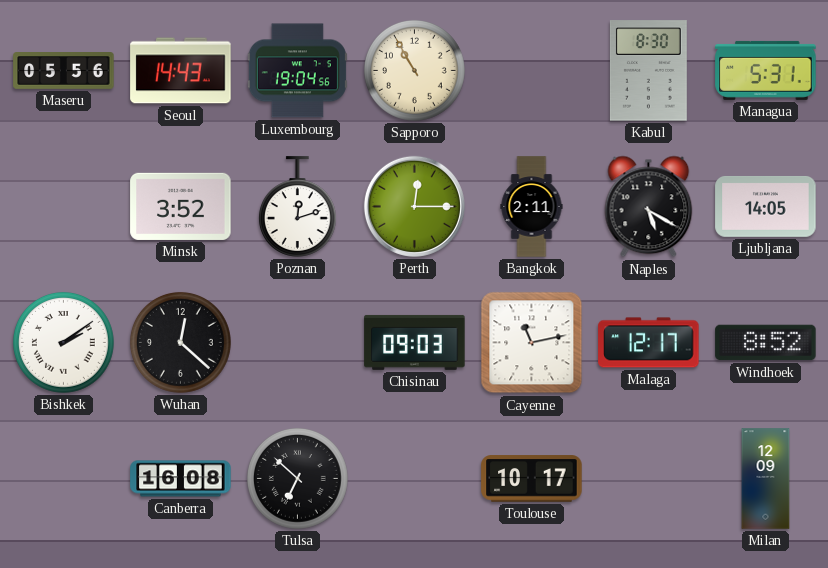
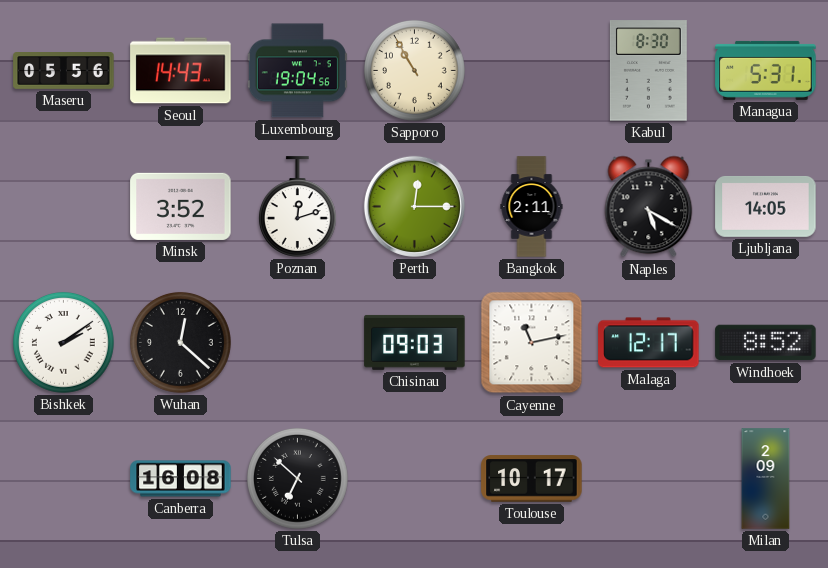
Milan: 12:09 -> 2:09 (766, 479)
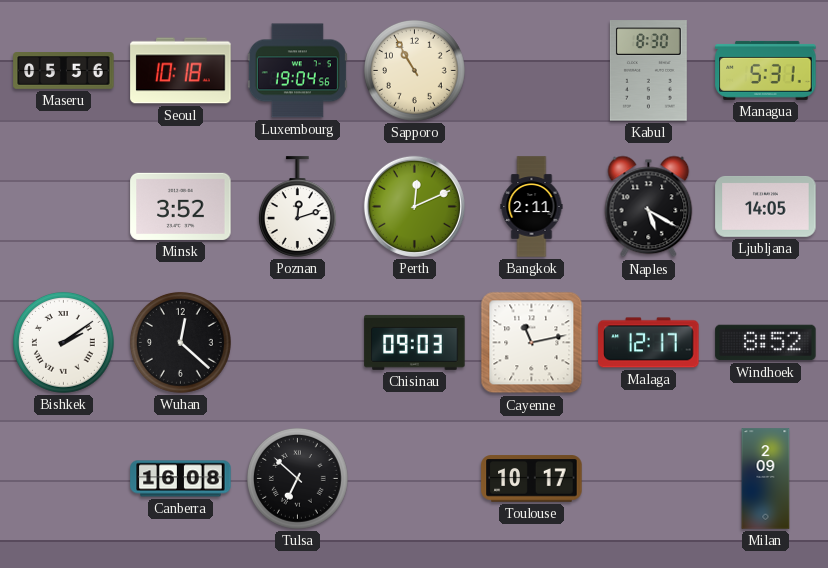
Seoul: 14:43 -> 10:18 (181, 71)
Perth: 12:15 -> 12:11 (414, 206)
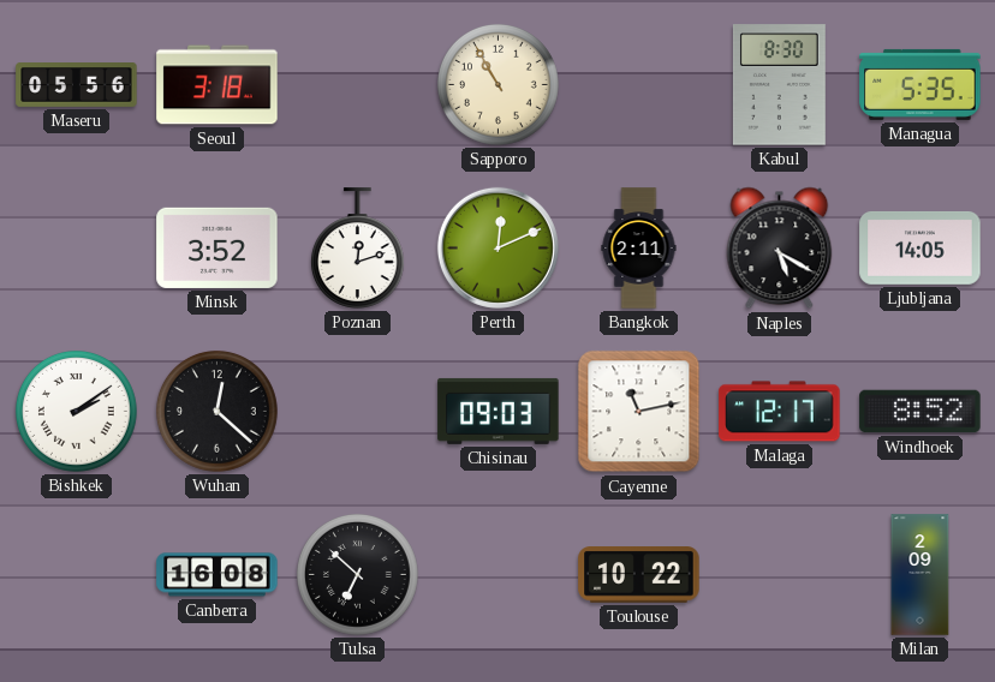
Seoul: 10:18 -> 3:18 (218, 85)
Luxembourg: 19:04 -> none (297, 71)
Managua: 5:31 -> 5:35 (920, 84)
Toulouse: 10:17 -> 10:22 (639, 575)
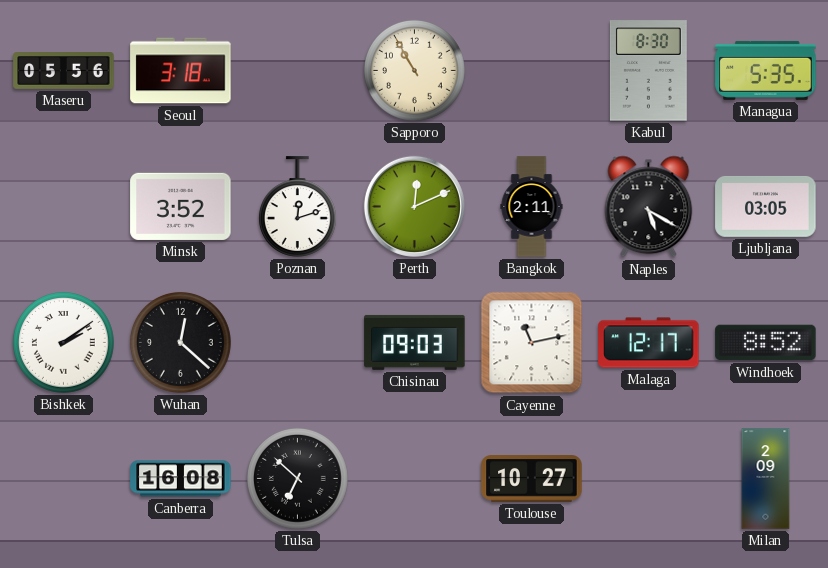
Ljubljana: 14:05 -> 03:05 (766, 206)
Toulouse: 10:22 -> 10:27 (532, 479)
